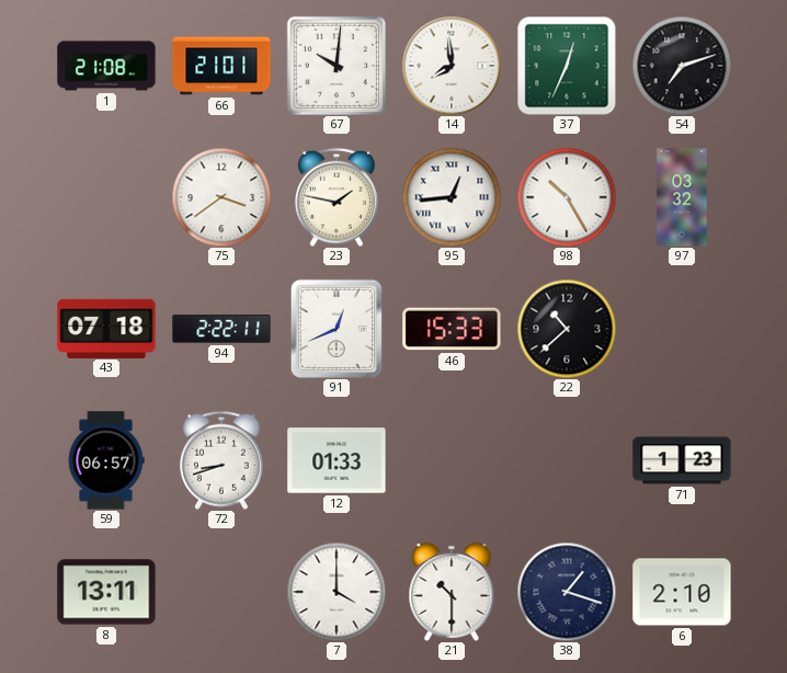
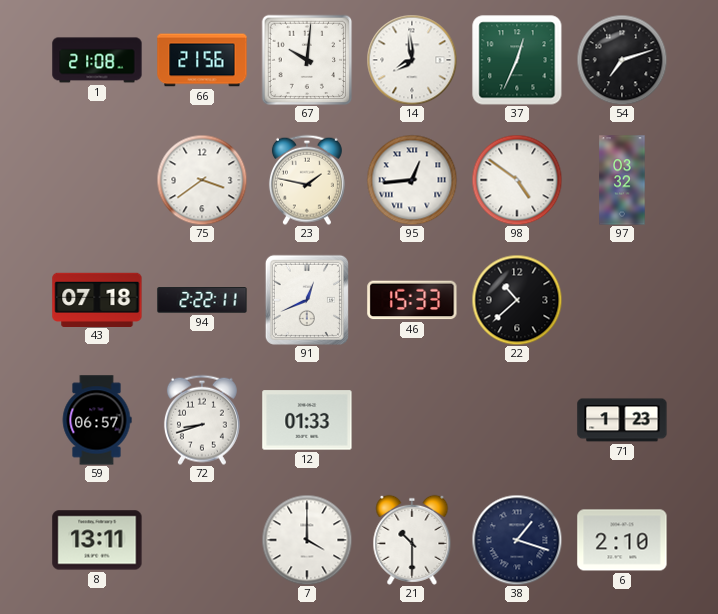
66: 21:01 -> 21:56 (202, 60)
98: 10:25 -> 4:51 (517, 180)
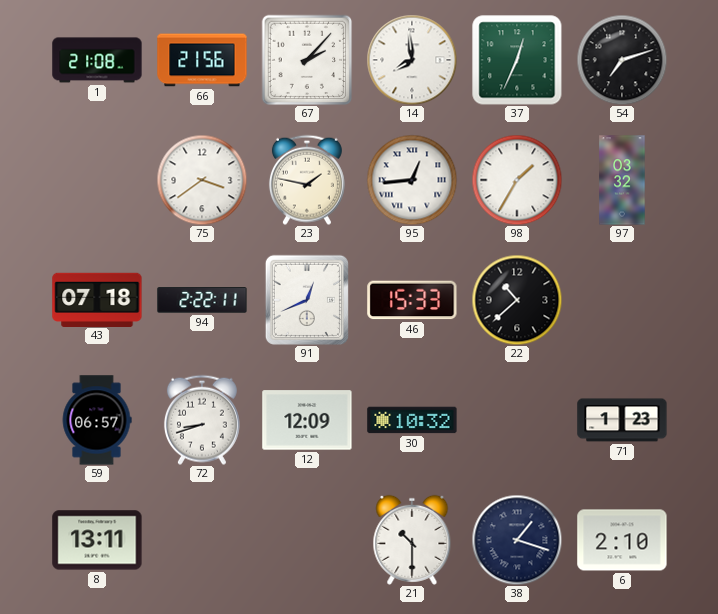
67: 10:01 -> 2:07 (307, 60)
98: 4:51 -> 1:35 (517, 180)
12: 01:33 -> 12:09 (307, 420)
30: none -> 10:32 (412, 420)
7: 4:00 -> none (307, 540)
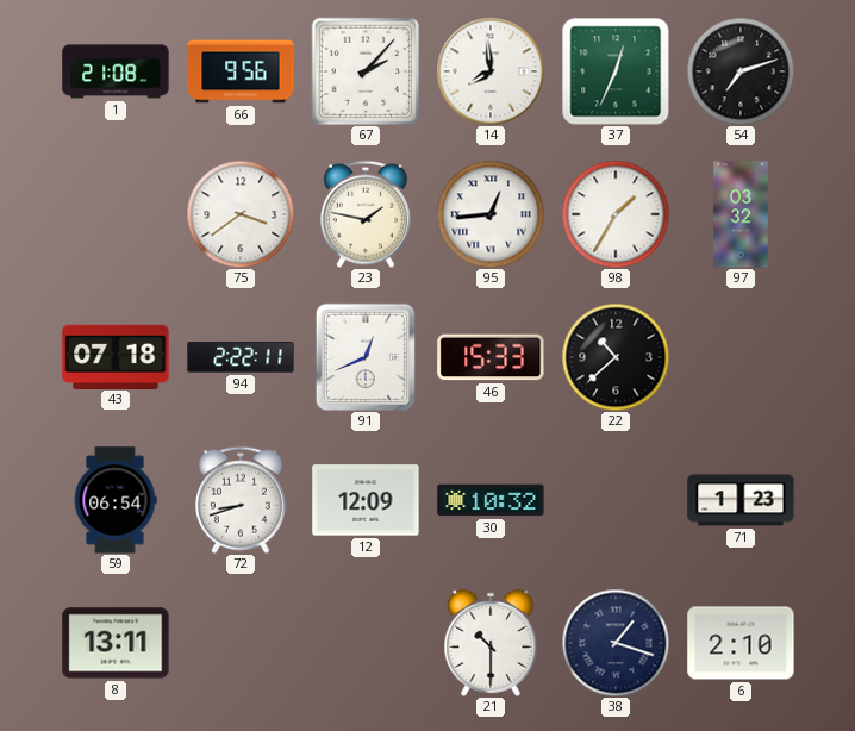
66: 21:56 -> 9:56 (241, 71)
59: 06:57 -> 06:54 (116, 500)
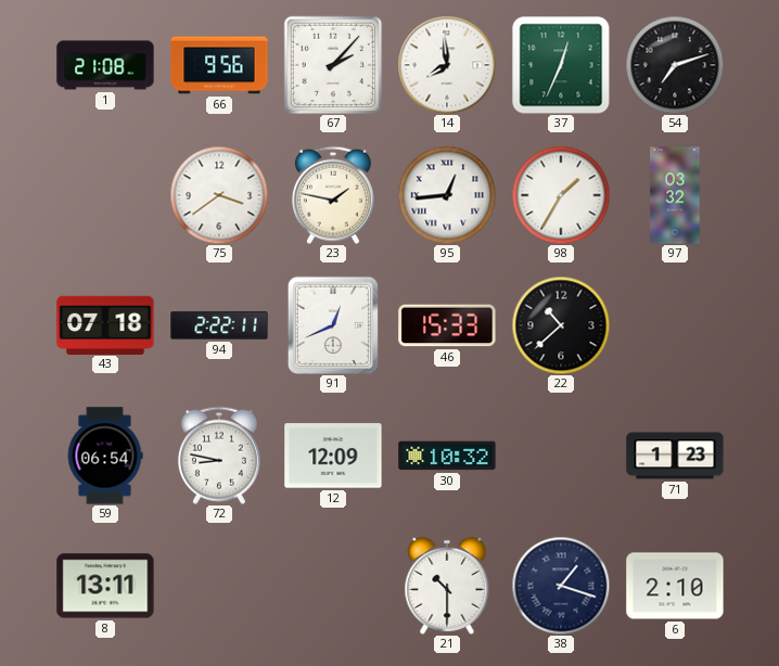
72: 8:42 -> 8:47 (219, 456)
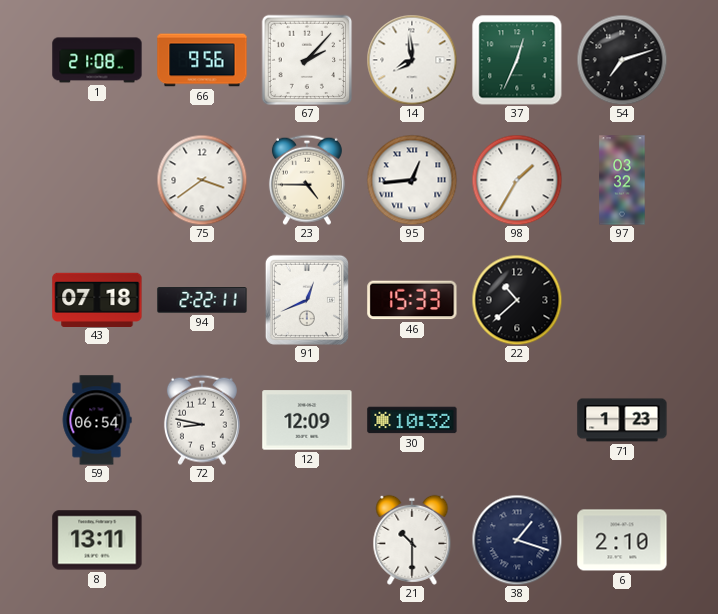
23: 1:47 -> 4:45 (307, 180)
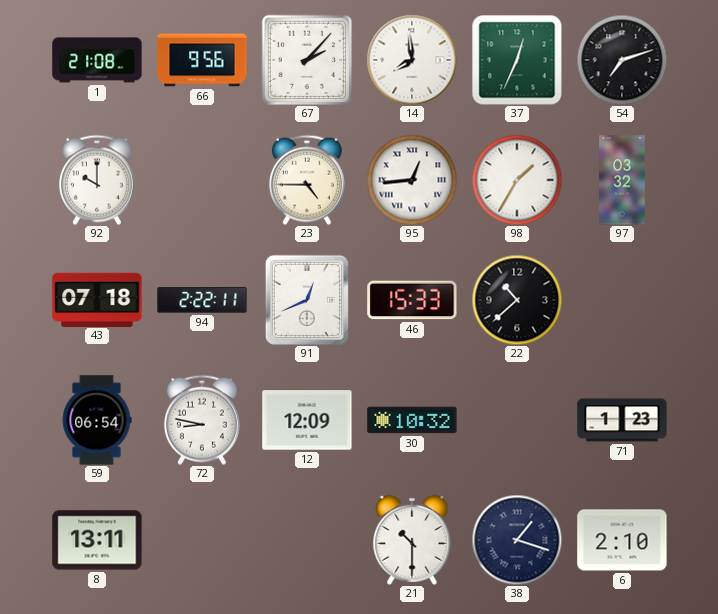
92: none -> 10:00 (97, 180)
75: 3:39 -> none (202, 180)
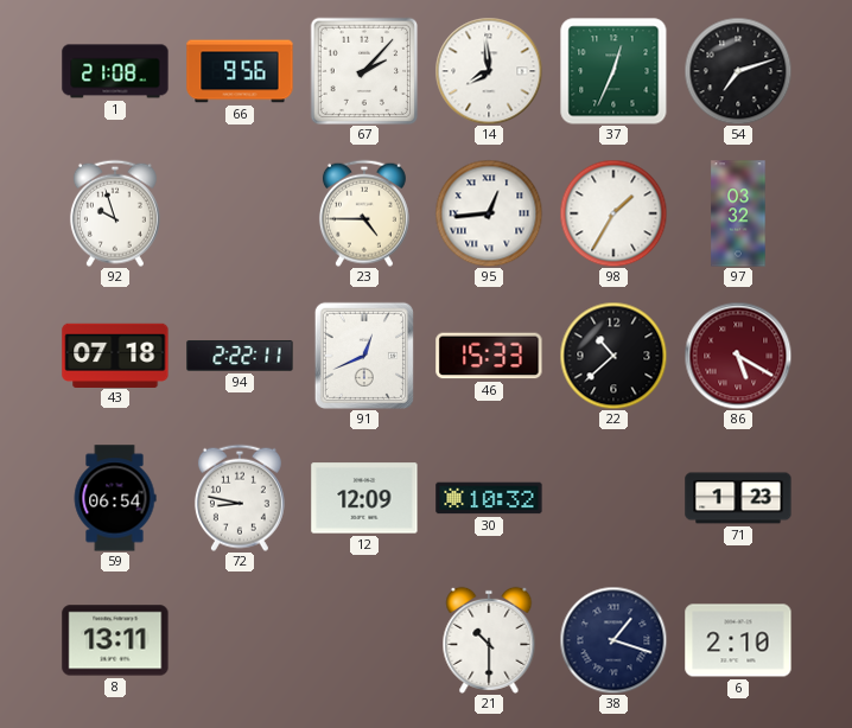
92: 10:00 -> 9:57 (115, 213)
86: none -> 5:20 (738, 356)
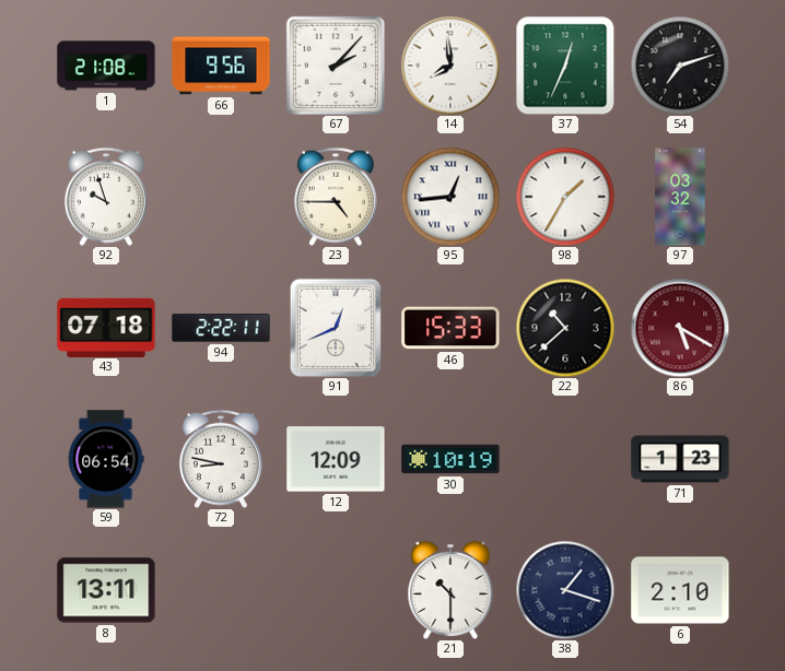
30: 10:32 -> 10:19 (450, 459)
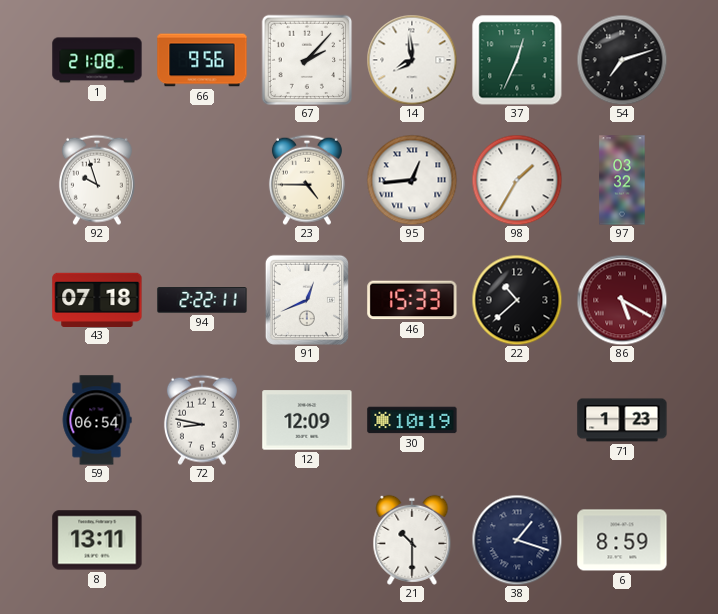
6: 2:10 -> 8:59 (622, 540)
